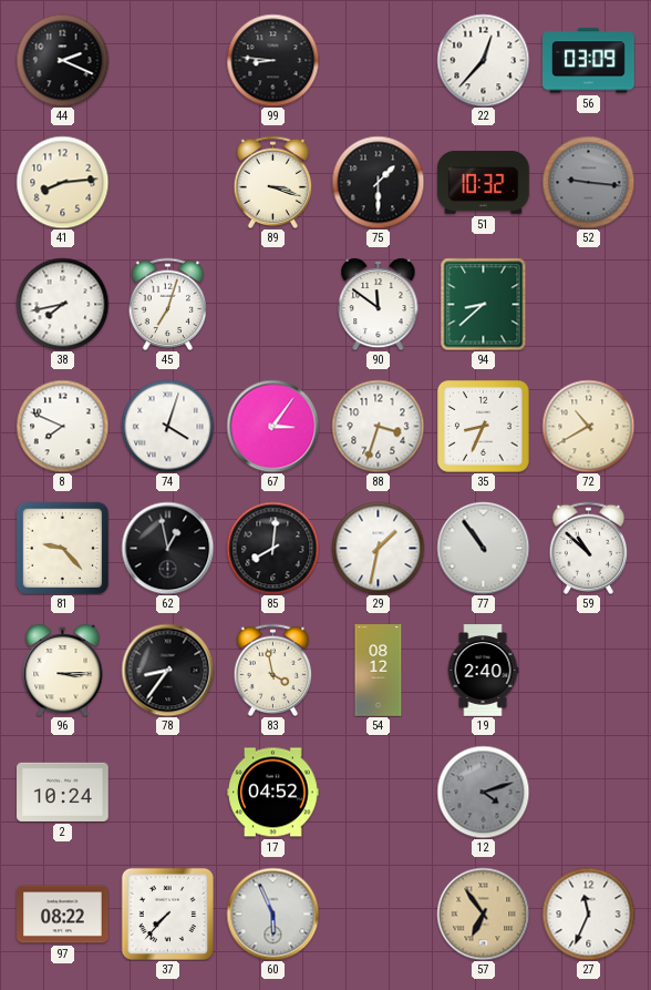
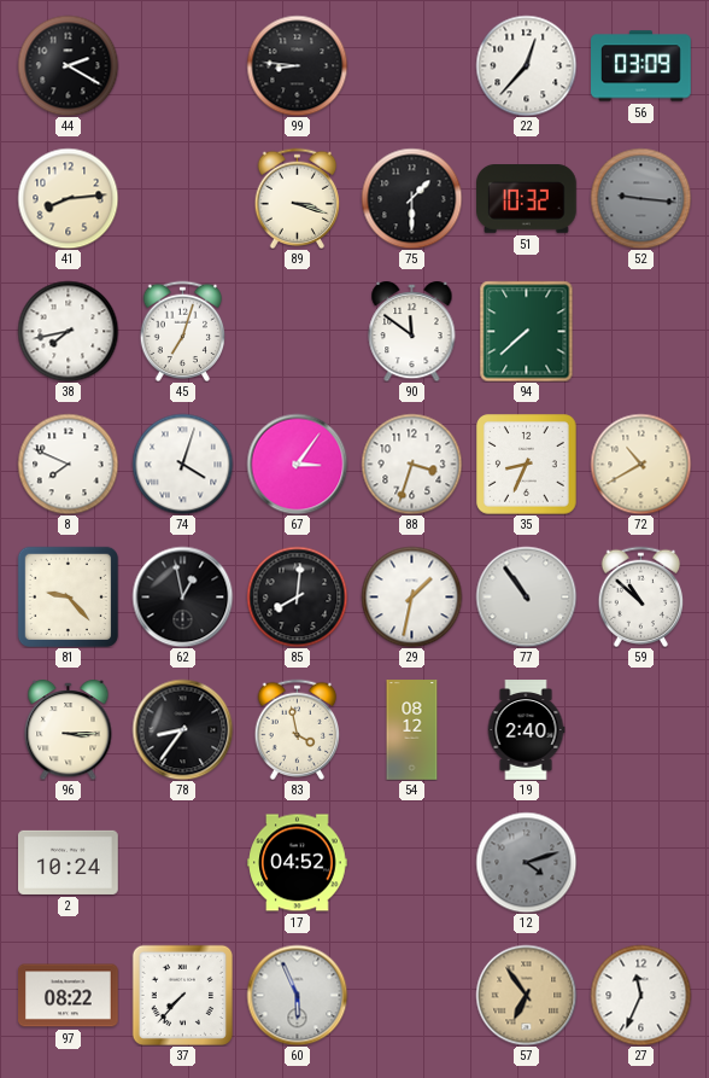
44: 2:19 -> 2:20 (68, 65)
94: 8:38 -> 7:38 (527, 331)
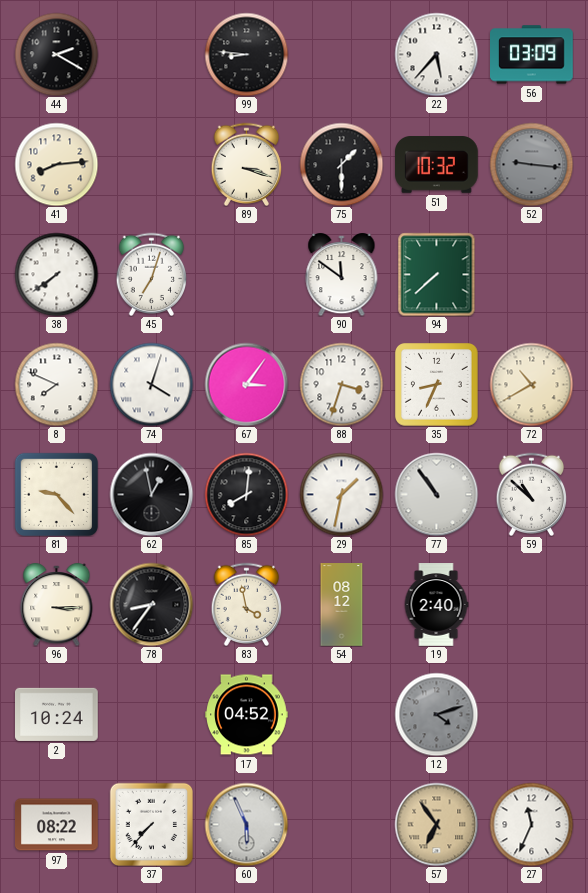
22: 12:37 -> 5:37 (436, 54)
38: 7:43 -> 7:39 (56, 274)
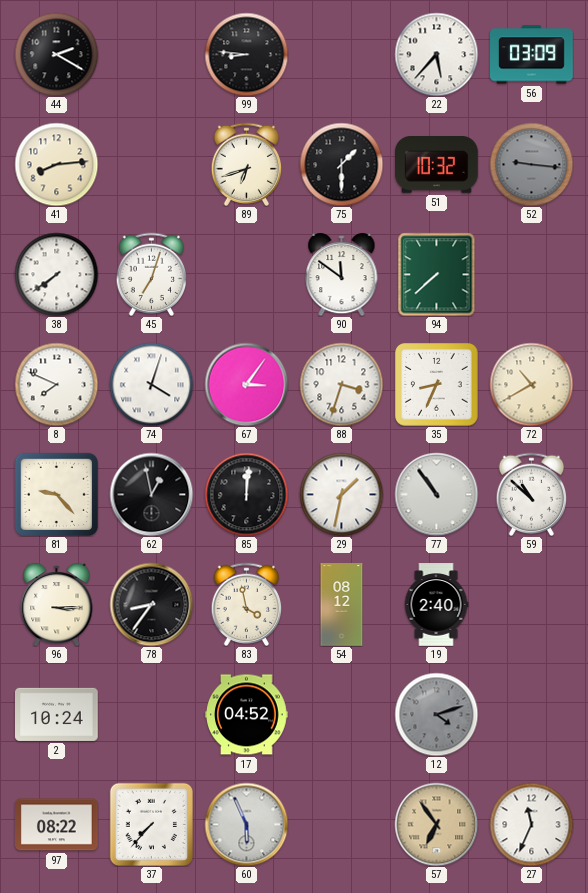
89: 3:18 -> 6:42 (247, 164)
85: 8:01 -> 12:01 (246, 494)
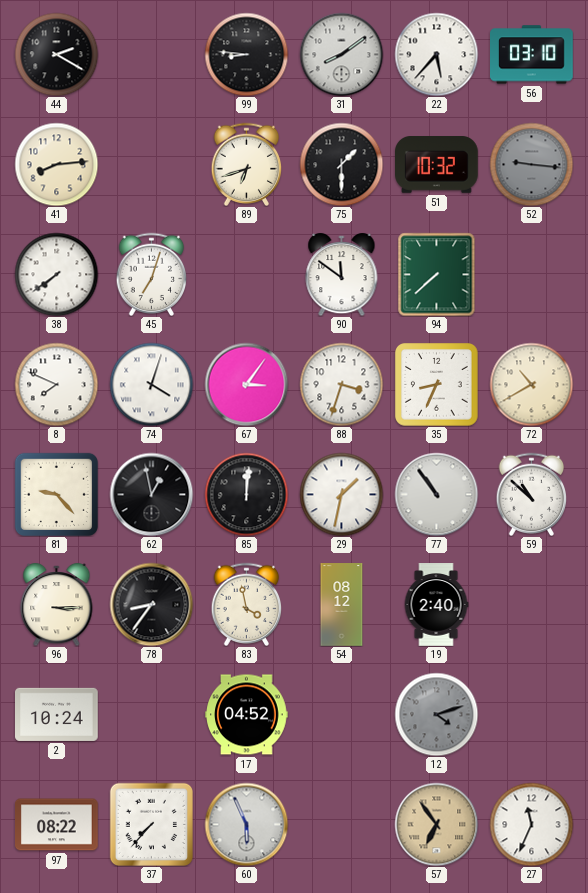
31: none -> 8:09 (341, 54)
56: 03:09 -> 03:10 (532, 55)
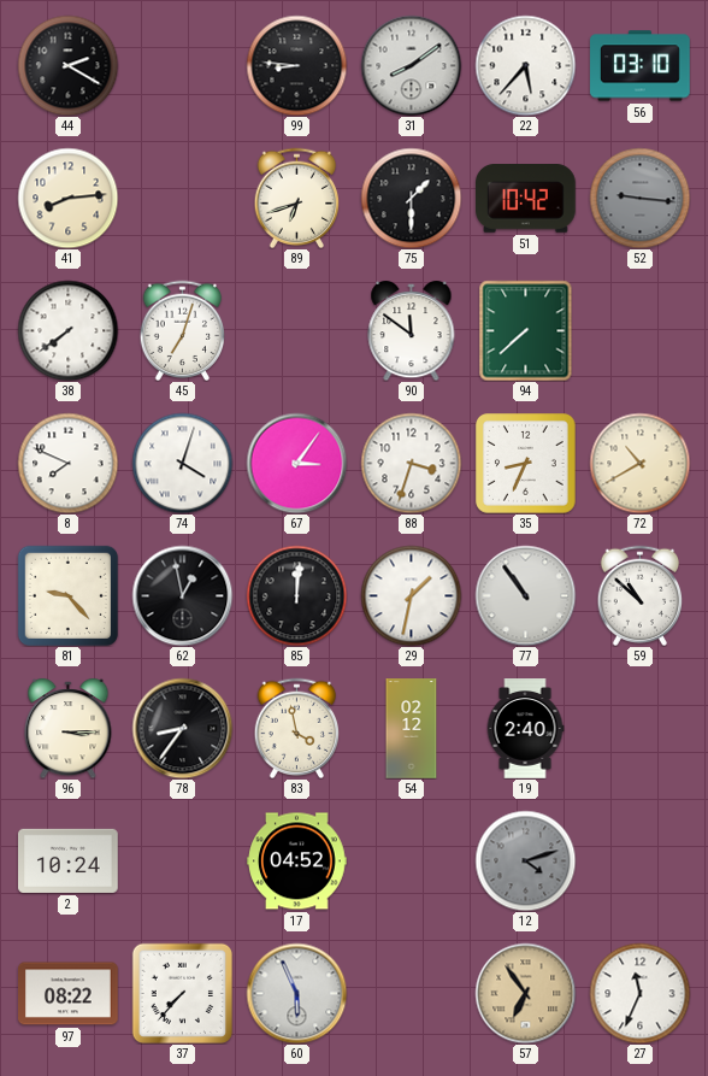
51: 10:32 -> 10:42 (526, 199)
54: 08:12 -> 02:12 (412, 729)
